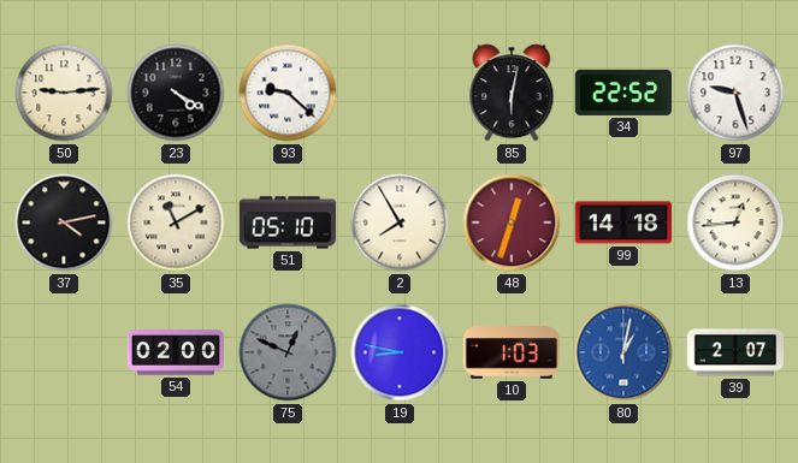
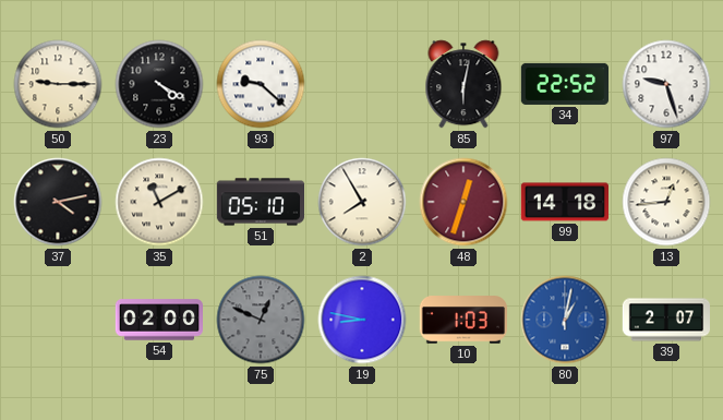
50: 9:14 -> 9:15 (58, 84)
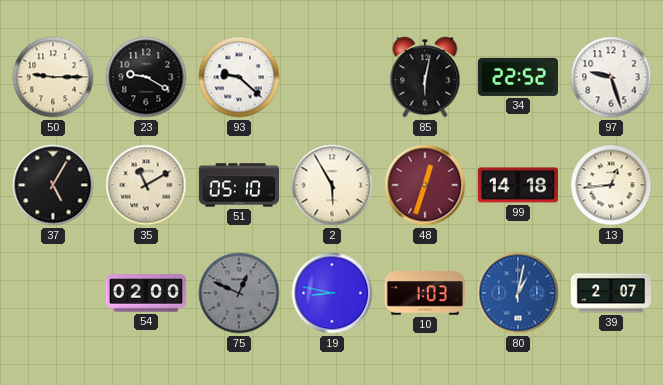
23: 4:20 -> 9:20 (146, 77)
37: 4:13 -> 5:05 (53, 185)
2: 7:55 -> 5:55 (332, 185)
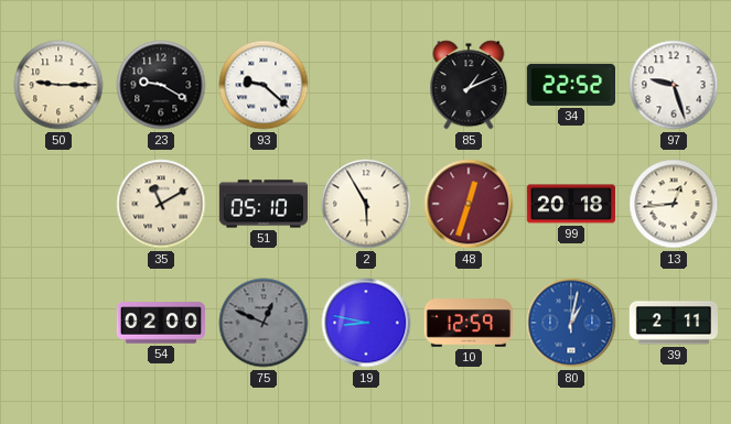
85: 6:02 -> 1:11 (469, 85)
37: 5:05 -> none (53, 185)
99: 14:18 -> 20:18 (570, 204)
10: 1:03 -> 12:59 (467, 323)
39: 2:07 -> 2:11 (673, 323)
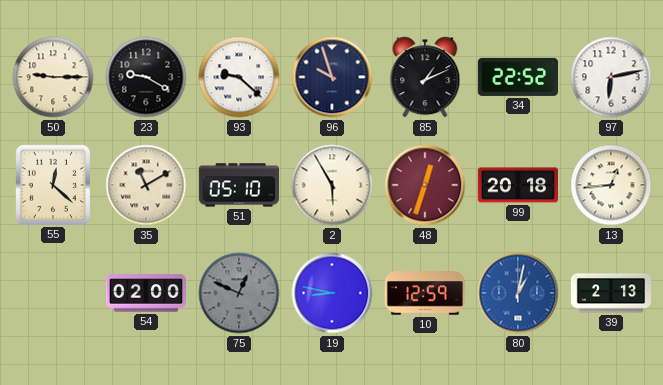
96: none -> 9:57 (332, 77)
97: 9:27 -> 6:13 (611, 77)
55: none -> 12:22 (53, 184)
39: 2:11 -> 2:13 (610, 293)
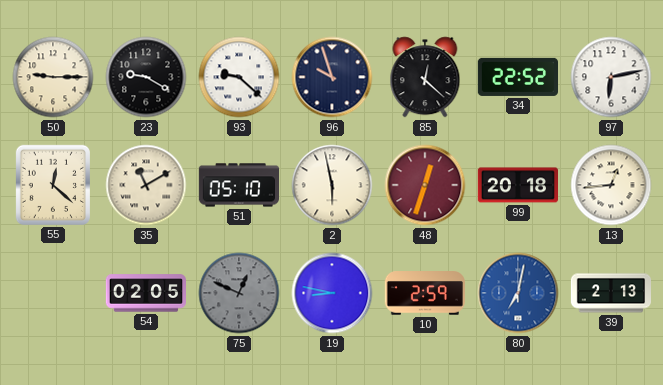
85: 1:11 -> 12:22 (425, 77)
2: 5:55 -> 5:58 (332, 185)
54: 02:00 -> 02:05 (145, 293)
10: 12:59 -> 2:59 (424, 293)
80: 1:02 -> 7:02 (518, 293)
